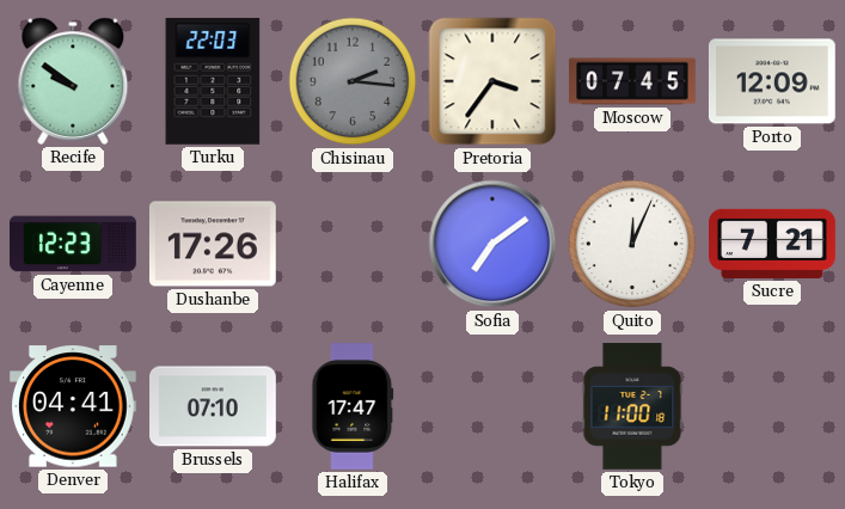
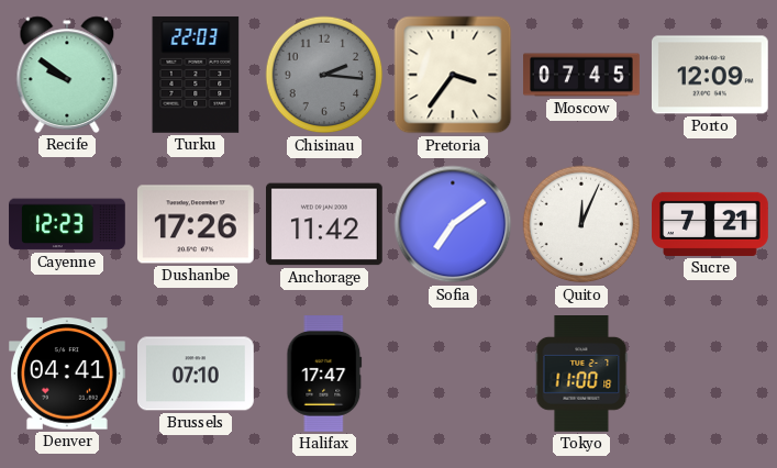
Anchorage: none -> 11:42 (324, 224)
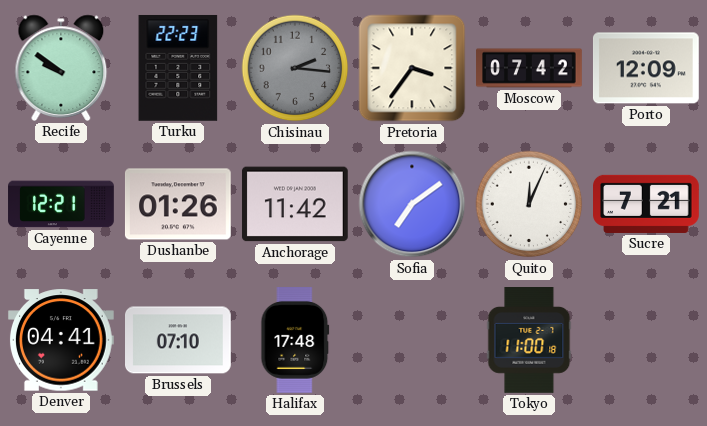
Turku: 22:03 -> 22:23 (178, 68)
Moscow: 07:45 -> 07:42 (529, 68)
Cayenne: 12:23 -> 12:21 (61, 204)
Dushanbe: 17:26 -> 01:26 (178, 204)
Halifax: 17:47 -> 17:48 (295, 341)
